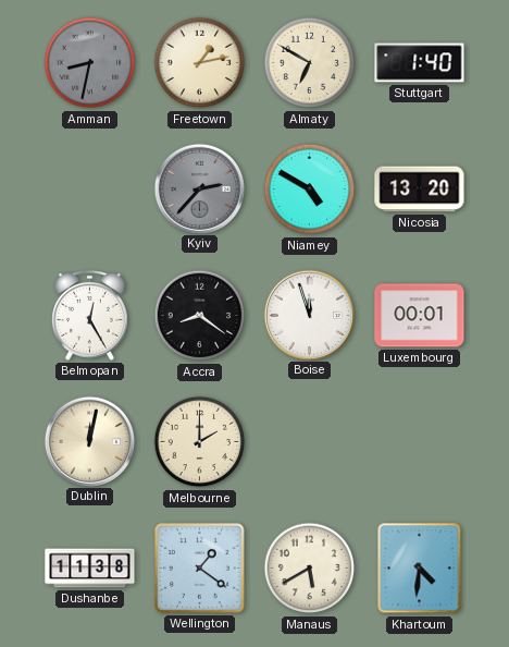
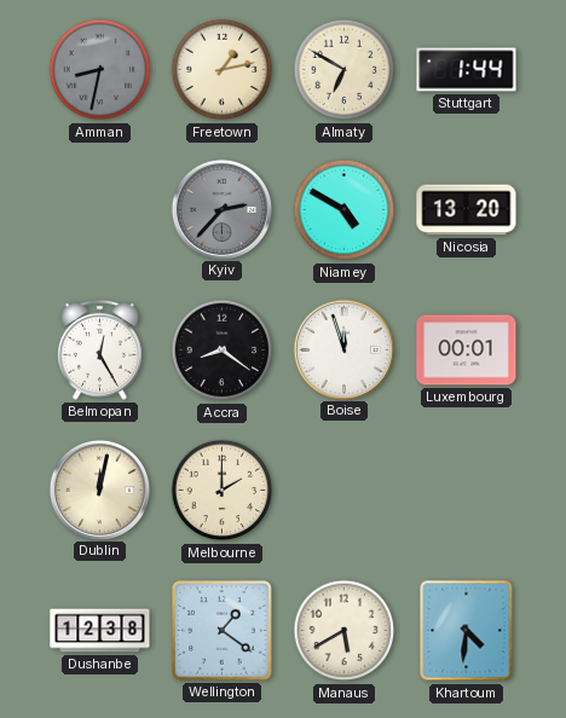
Stuttgart: 1:40 -> 1:44 (467, 70)
Dushanbe: 11:38 -> 12:38 (100, 631)
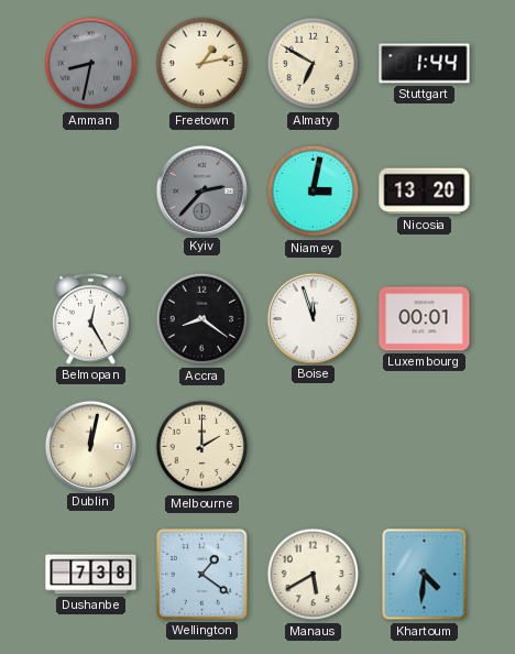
Niamey: 4:50 -> 3:02 (314, 192)
Dushanbe: 12:38 -> 7:38 (91, 575)
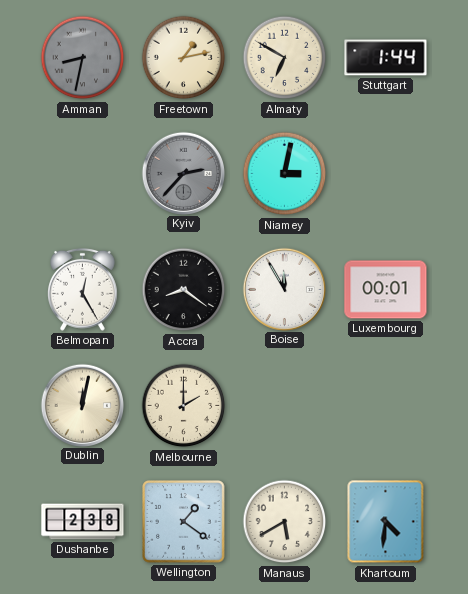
Nicosia: 13:20 -> none (425, 192)
Boise: 11:57 -> 11:55 (284, 289)
Dushanbe: 7:38 -> 2:38 (83, 522)
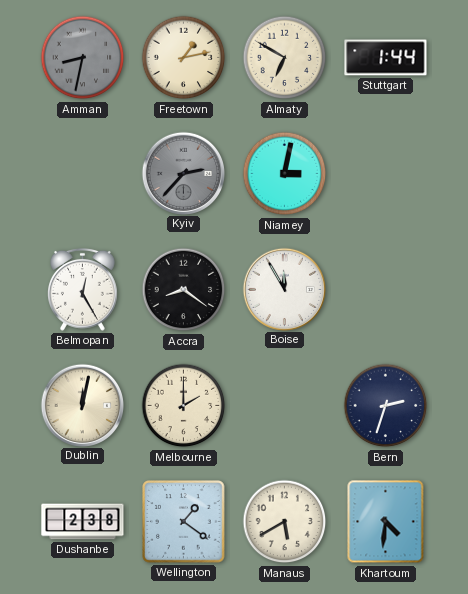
Luxembourg: 00:01 -> none (386, 290)
Bern: none -> 2:33 (386, 406)
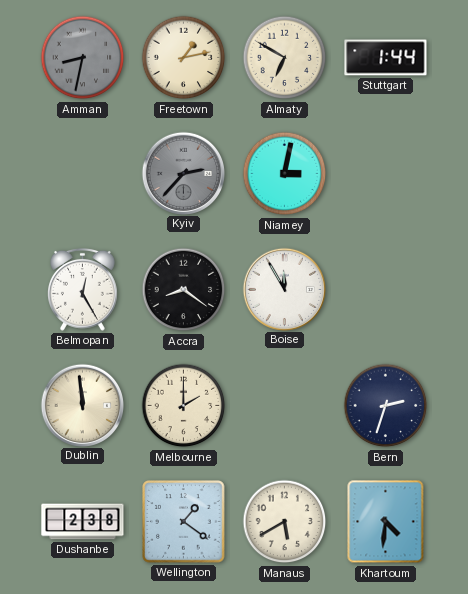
Dublin: 12:02 -> 11:59 (82, 405)
